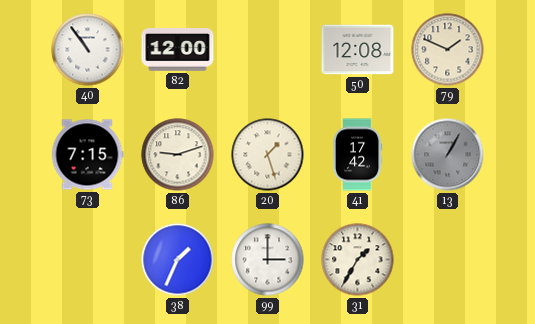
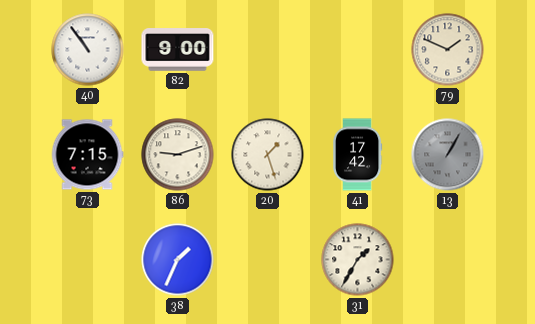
82: 12:00 -> 9:00 (178, 50)
50: 12:08 -> none (358, 50)
99: 3:00 -> none (268, 260)
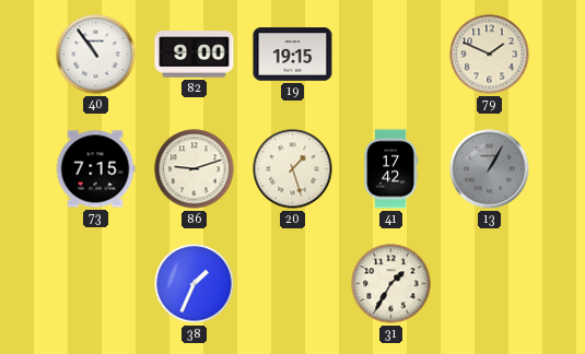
19: none -> 19:15 (293, 55)
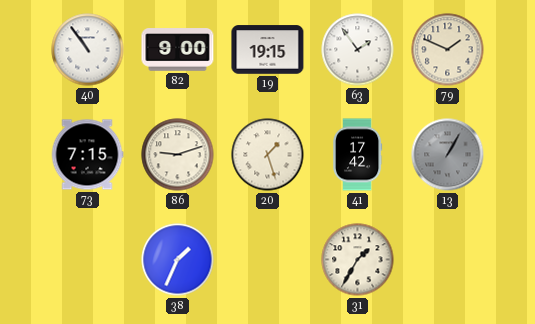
63: none -> 1:54 (358, 50)
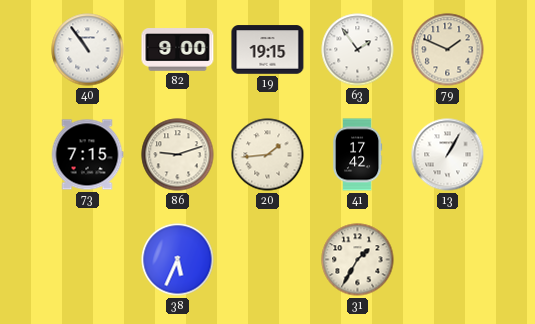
20: 1:27 -> 1:44 (268, 155)
13 dial: grey -> white (448, 155)
38: 1:34 -> 5:34 (178, 260)
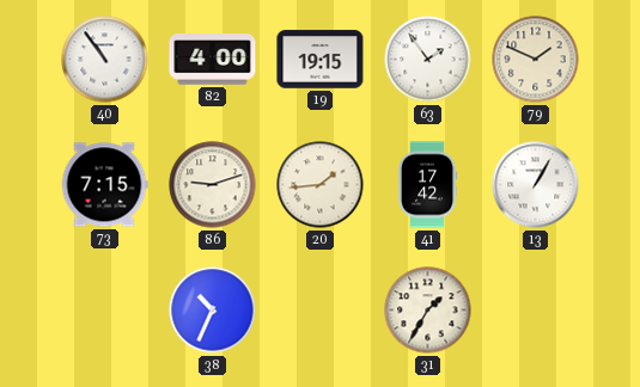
82: 9:00 -> 4:00 (213, 60)
38: 5:34 -> 10:34 (213, 311)
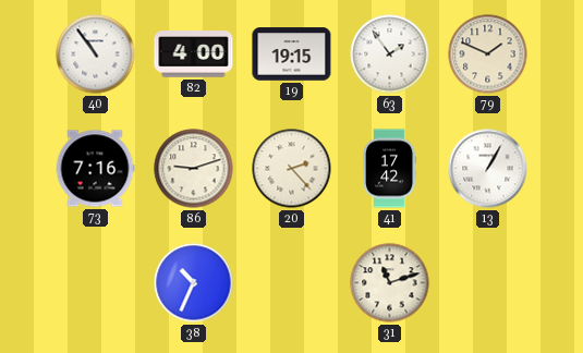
73: 7:15 -> 7:16 (95, 169)
20: 1:44 -> 2:23 (292, 169)
31: 1:35 -> 11:12 (390, 283)
